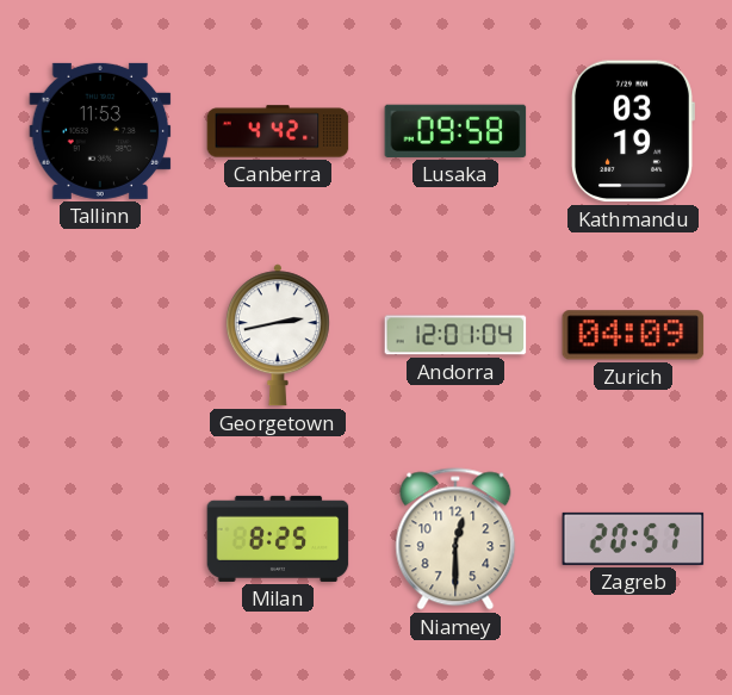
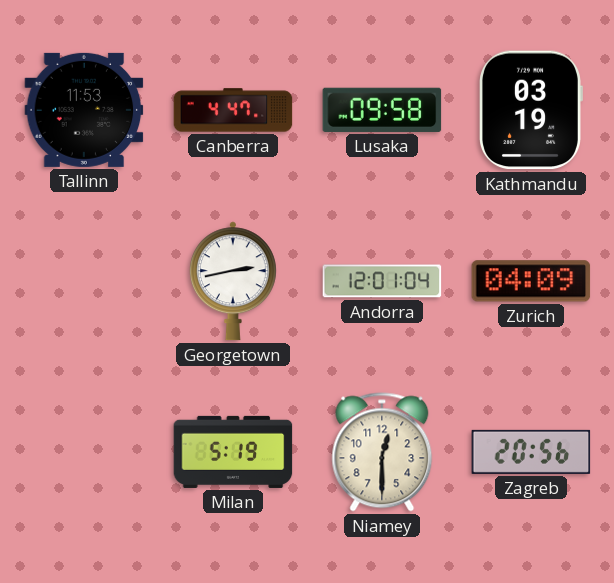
Canberra: 4:42 -> 4:47 (233, 110)
Milan: 8:25 -> 5:19 (233, 452)
Zagreb: 20:57 -> 20:56 (531, 452)
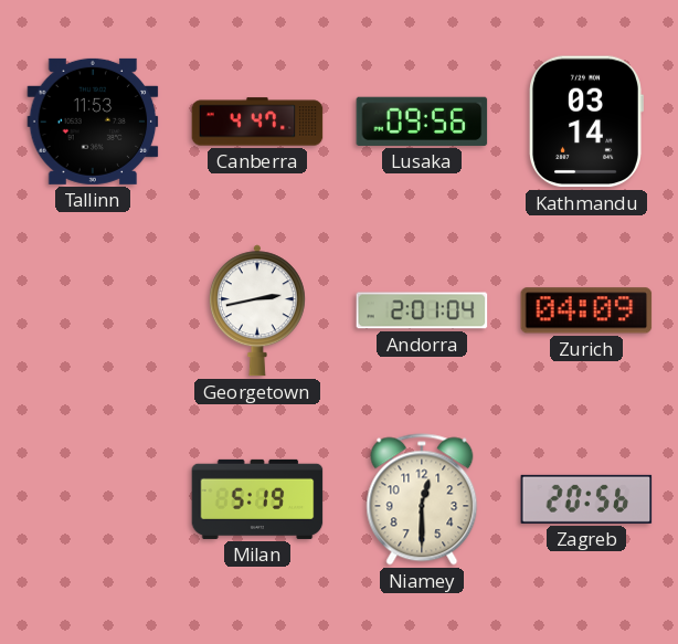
Lusaka: 09:58 -> 09:56 (422, 122)
Kathmandu: 03:19 -> 03:14 (586, 122)
Andorra: 12:01 -> 2:01 (422, 310)
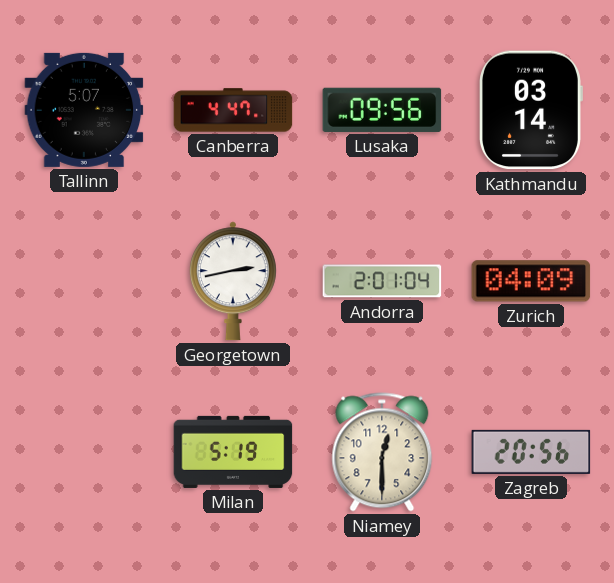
Tallinn: 11:53 -> 5:07 (84, 110)
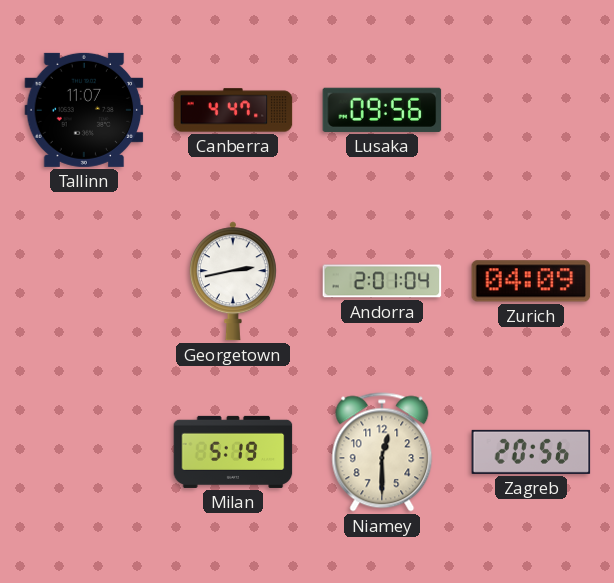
Tallinn: 5:07 -> 11:07 (84, 110)
Kathmandu: 03:14 -> none (531, 110)
